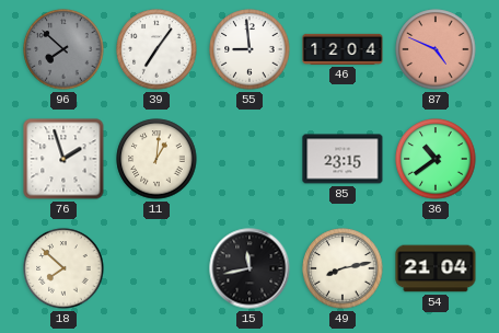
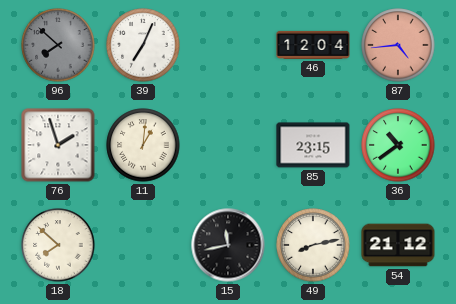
39: 7:06 -> 7:04 (143, 45)
55: 8:59 -> none (249, 49)
87: 4:49 -> 4:44 (398, 45)
54: 21:04 -> 21:12 (398, 245)
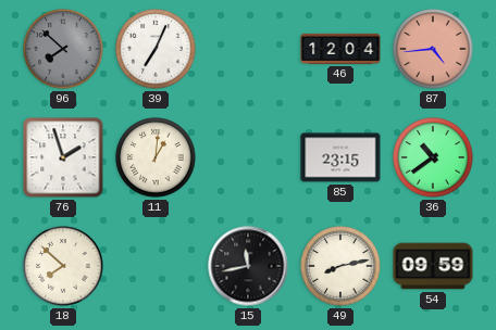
54: 21:12 -> 09:59 (433, 266)
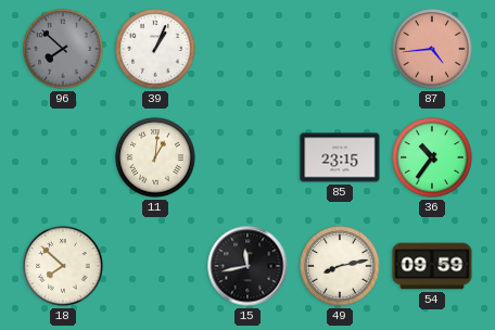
39: 7:04 -> 1:04 (155, 49)
46: 12:04 -> none (340, 49)
76: 1:57 -> none (63, 157)
36: 10:39 -> 10:36 (432, 157)
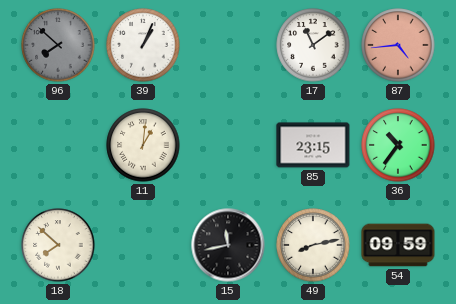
17: none -> 11:09 (313, 45)
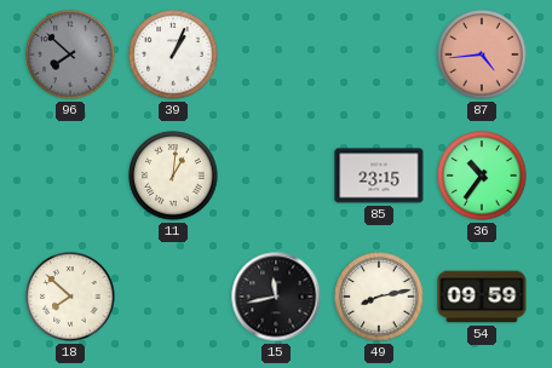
17: 11:09 -> none (313, 45)
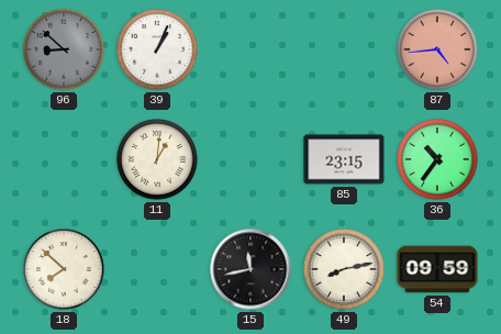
96: 7:52 -> 8:52 (64, 49)
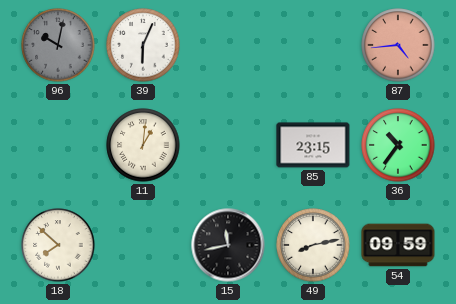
96: 8:52 -> 10:02 (58, 45)
39: 1:04 -> 6:04 (143, 45)
